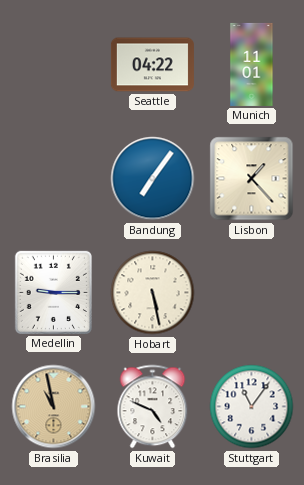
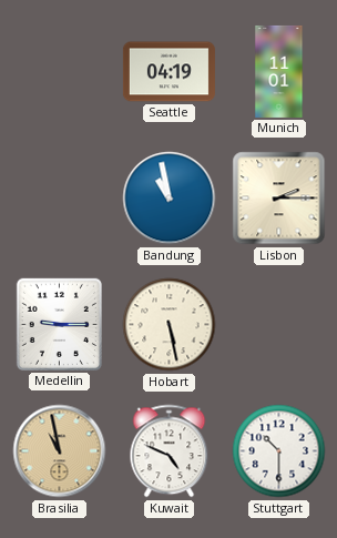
Seattle: 04:22 -> 04:19 (168, 72)
Bandung: 7:06 -> 10:58 (170, 199)
Lisbon: 1:23 -> 2:15 (279, 199)
Stuttgart: 11:06 -> 10:30 (279, 451)
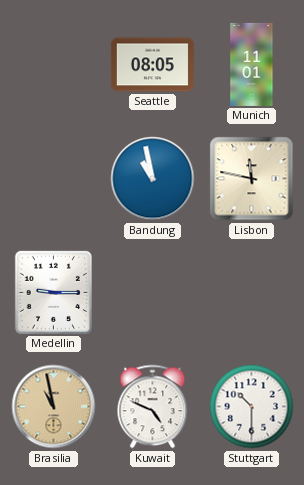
Seattle: 04:19 -> 08:05 (152, 65)
Lisbon: 2:15 -> 11:47 (252, 179)
Hobart: 5:28 -> none (170, 325)
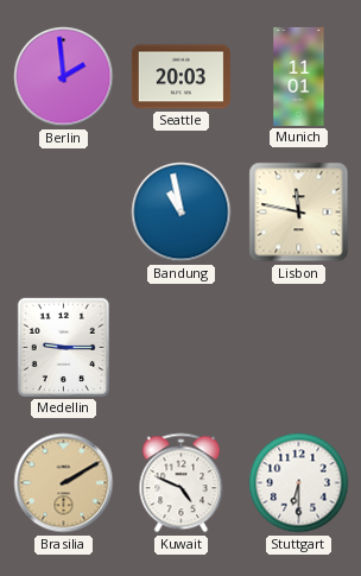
Berlin: none -> 1:59 (64, 77)
Seattle: 08:05 -> 20:03 (180, 77)
Brasilia: 10:58 -> 2:10 (64, 483)
Stuttgart: 10:30 -> 6:30 (299, 483)
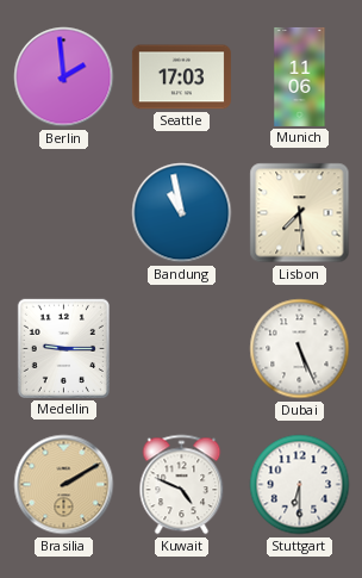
Seattle: 20:03 -> 17:03 (181, 77)
Munich: 11:01 -> 11:06 (300, 76)
Lisbon: 11:47 -> 7:29 (300, 213)
Dubai: none -> 5:26 (300, 349)
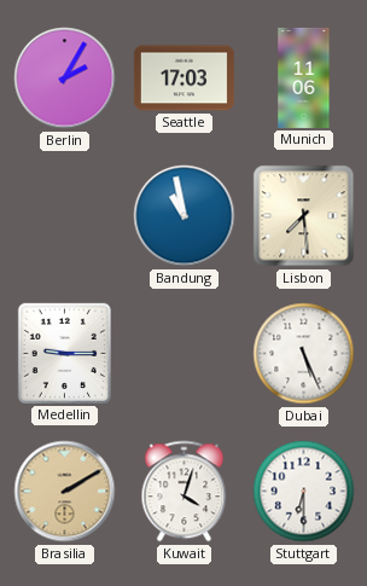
Berlin: 1:59 -> 2:05 (65, 79)
Kuwait: 4:49 -> 4:03 (185, 492)
